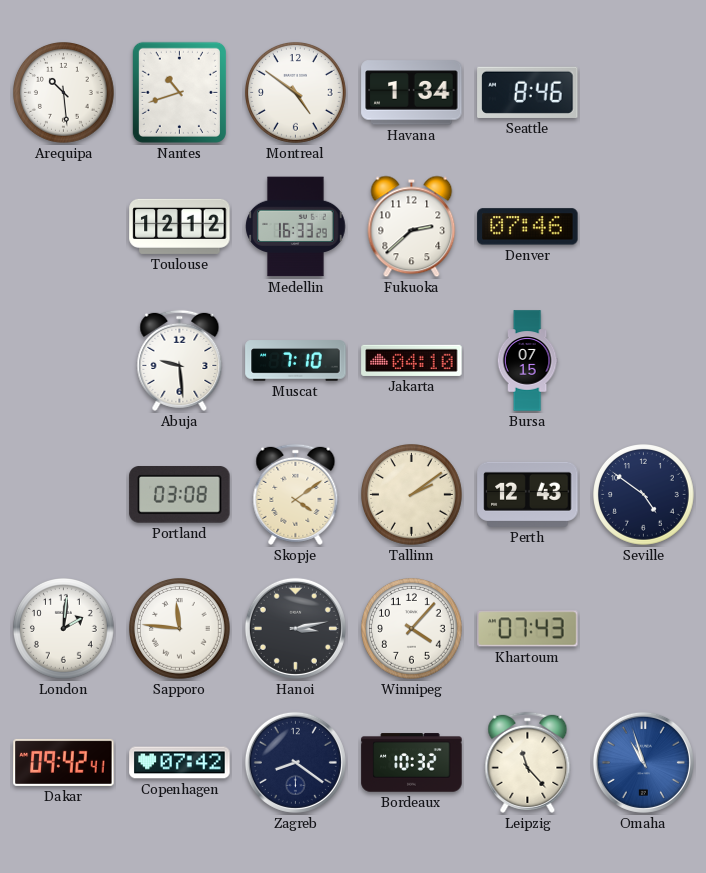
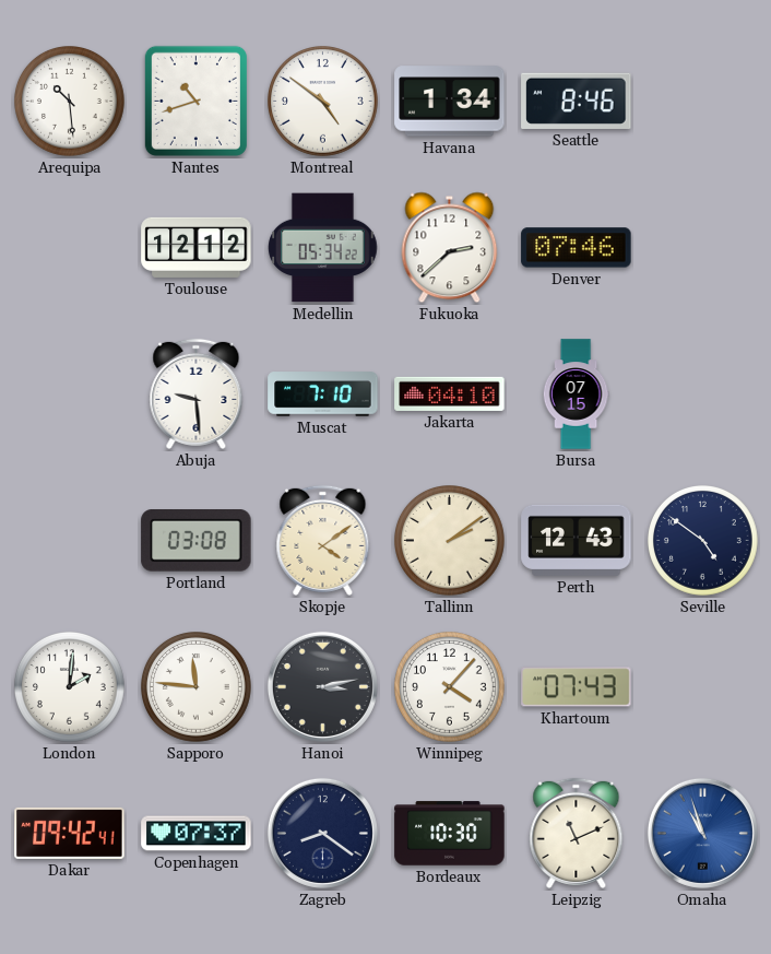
Medellin: 16:33 -> 05:34 (323, 248)
Copenhagen: 07:42 -> 07:37 (197, 834)
Bordeaux: 10:32 -> 10:30 (450, 834)
Leipzig: 11:23 -> 11:11 (577, 833)
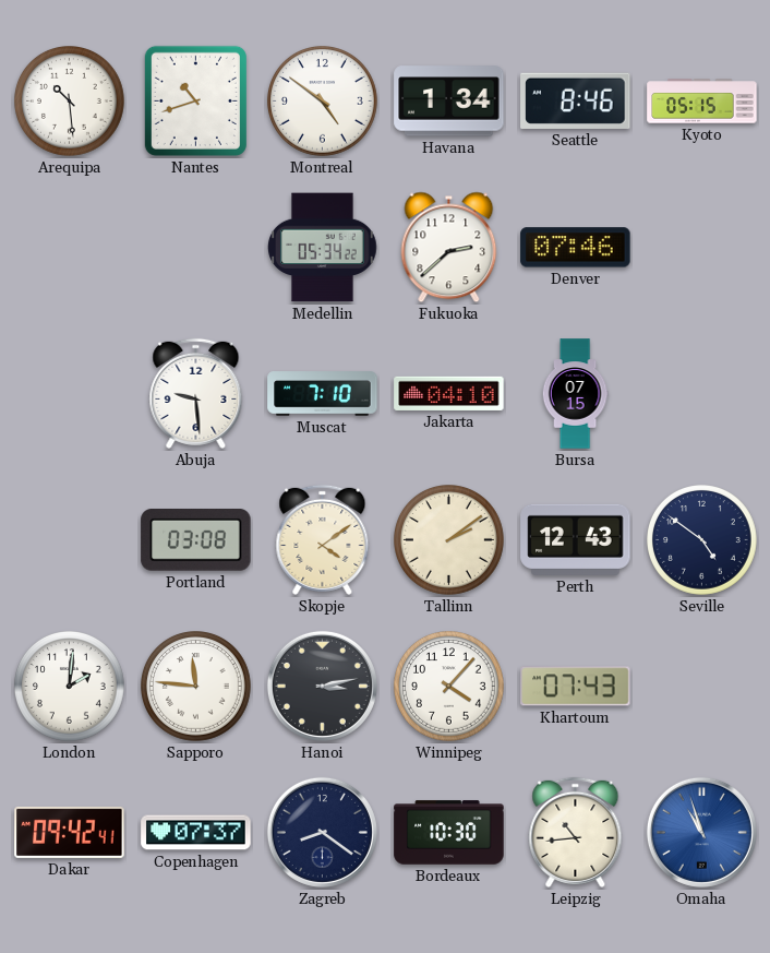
Kyoto: none -> 05:15 (702, 102)
Toulouse: 12:12 -> none (197, 247)
Leipzig: 11:11 -> 10:44 (576, 832)
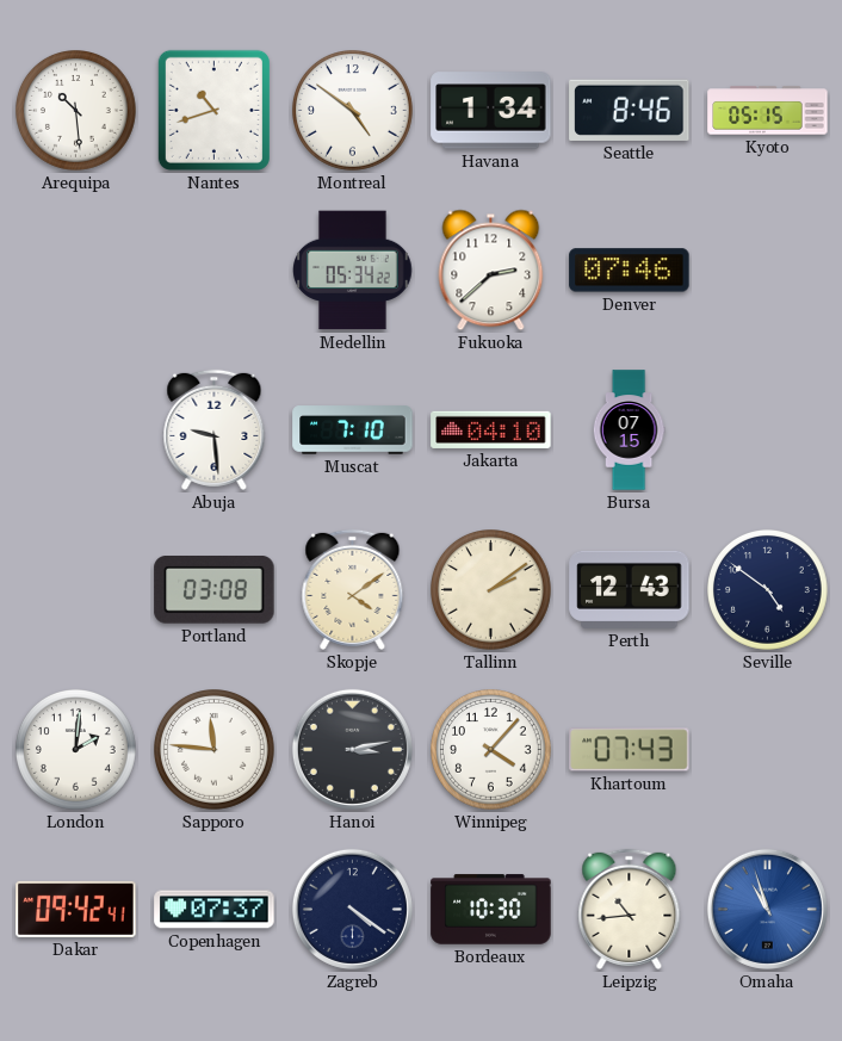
Zagreb: 8:21 -> 4:21 (352, 909)
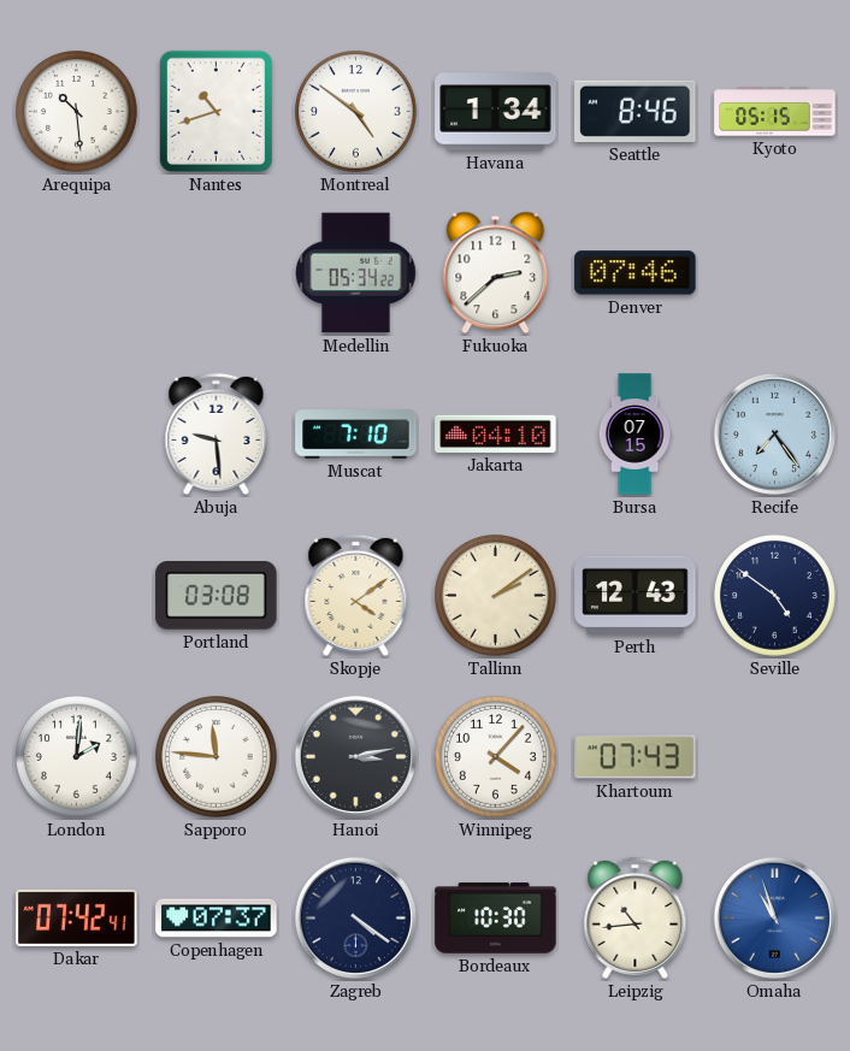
Recife: none -> 7:24 (774, 433)
Dakar: 09:42 -> 07:42 (77, 917)
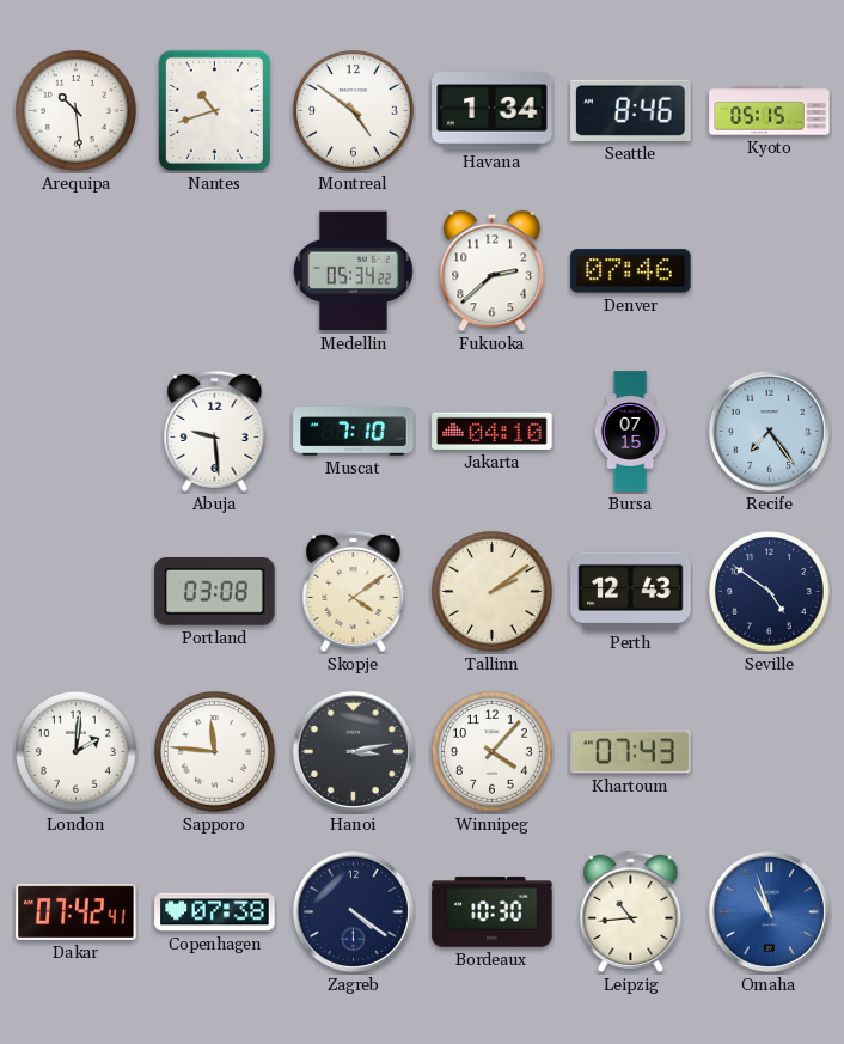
Copenhagen: 07:37 -> 07:38 (215, 912)
